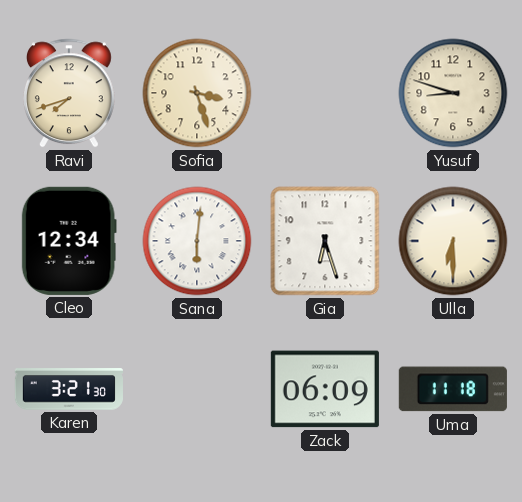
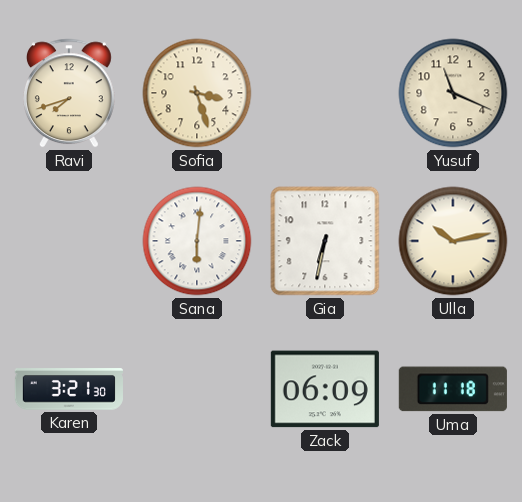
Yusuf: 8:48 -> 11:19 (453, 93)
Cleo: 12:34 -> none (69, 241)
Gia: 6:27 -> 6:32 (325, 241)
Ulla: 6:30 -> 10:13 (453, 241)
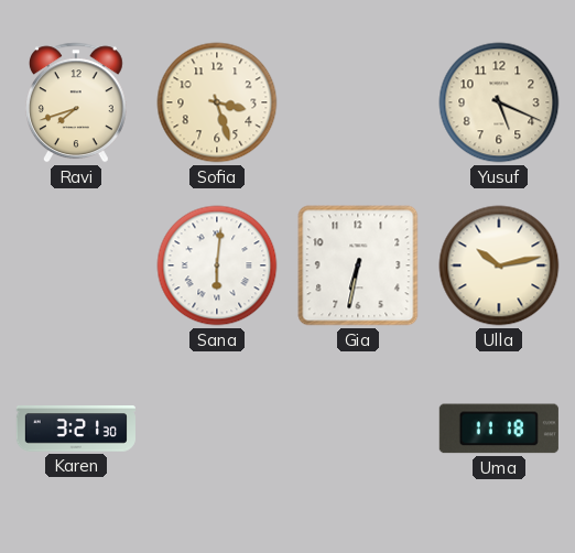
Yusuf: 11:19 -> 5:19 (499, 102)
Zack: 06:09 -> none (325, 389)
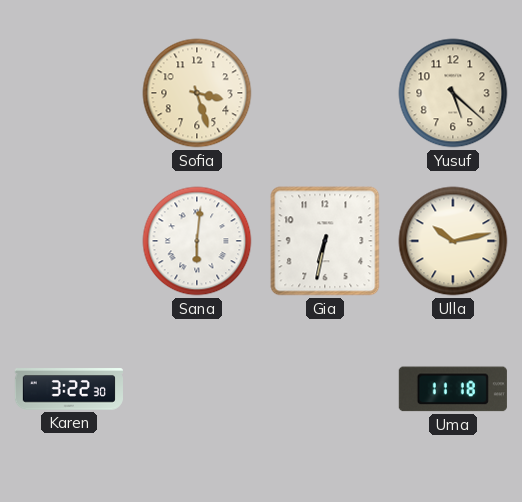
Ravi: 7:42 -> none (76, 102)
Yusuf: 5:19 -> 5:22 (453, 93)
Karen: 3:21 -> 3:22 (69, 389)
